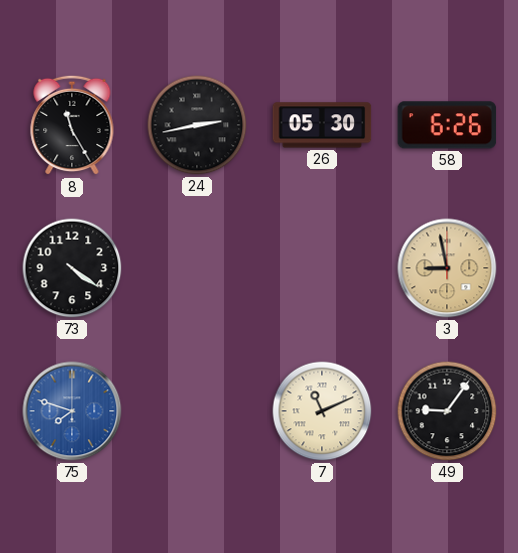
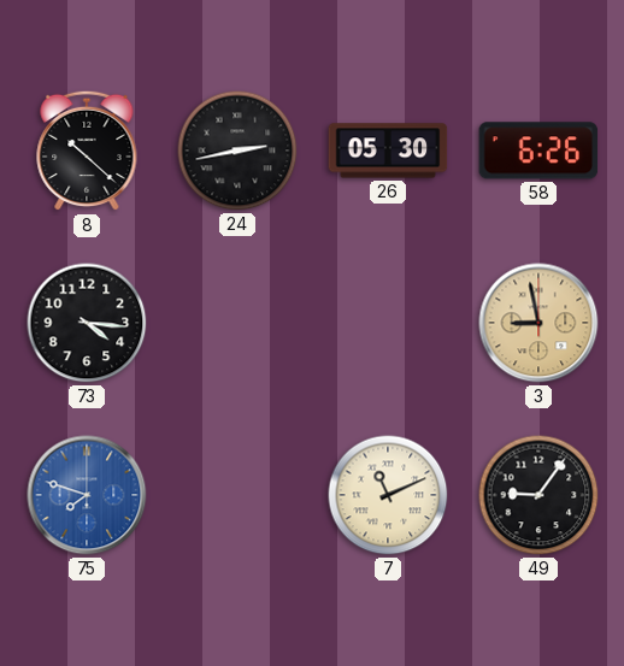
8: 11:25 -> 10:22 (87, 151)
73: 4:21 -> 4:16 (87, 323)
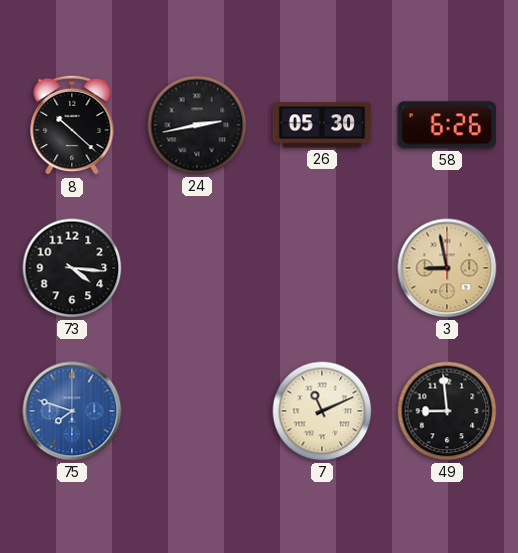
49: 9:06 -> 8:59 (447, 411)
